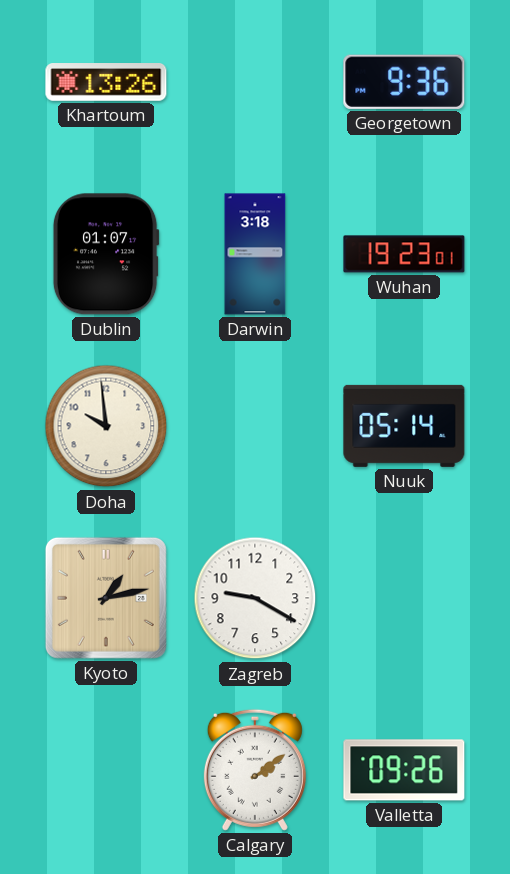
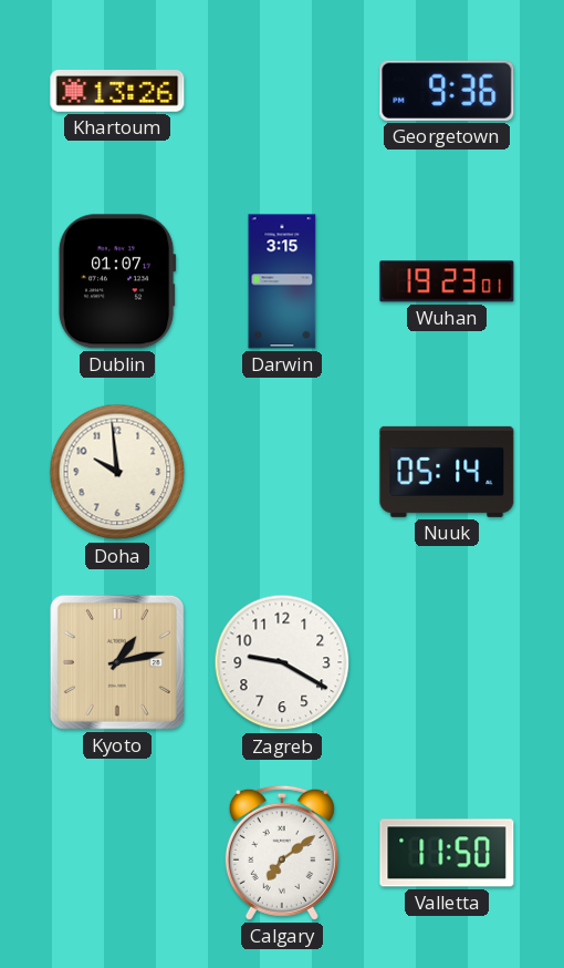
Darwin: 3:18 -> 3:15 (282, 281)
Calgary: 2:09 -> 7:09 (282, 853)
Valletta: 09:26 -> 11:50 (447, 853)
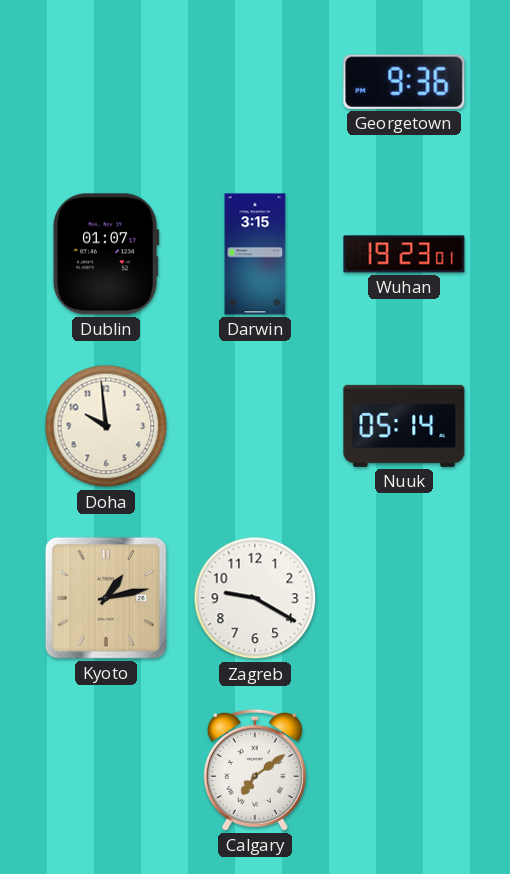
Khartoum: 13:26 -> none (117, 91)
Valletta: 11:50 -> none (447, 853)
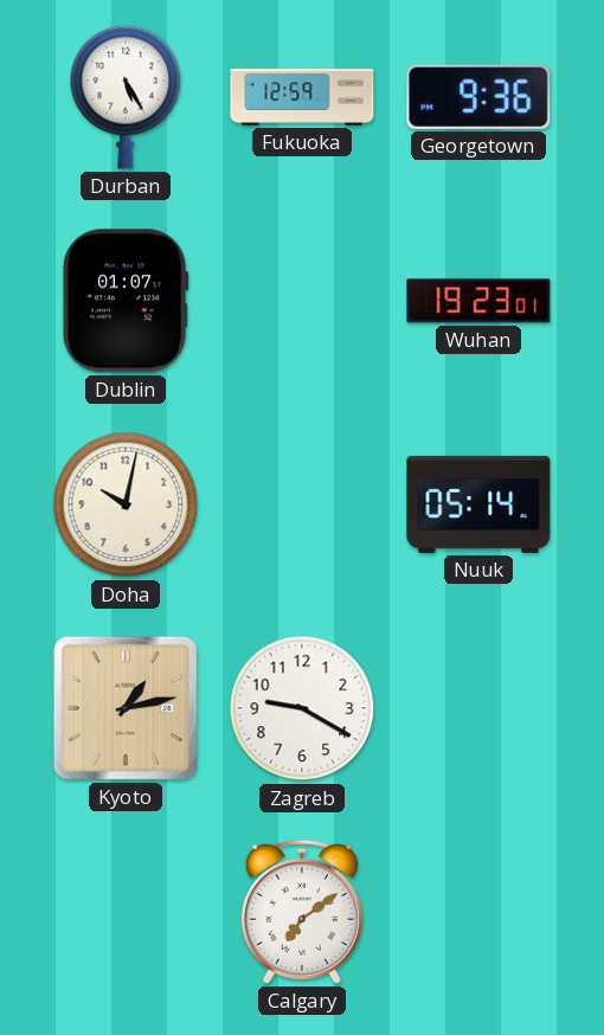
Durban: none -> 5:25 (126, 97)
Fukuoka: none -> 12:59 (302, 97)
Darwin: 3:15 -> none (255, 254)
Doha: 9:59 -> 10:02 (126, 504)
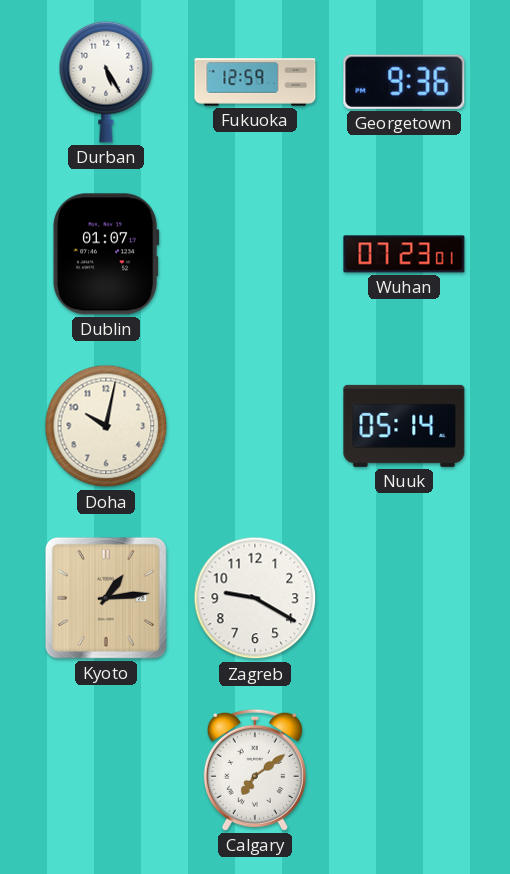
Wuhan: 19:23 -> 07:23 (404, 254)
Kyoto: 1:13 -> 1:14 (106, 598)
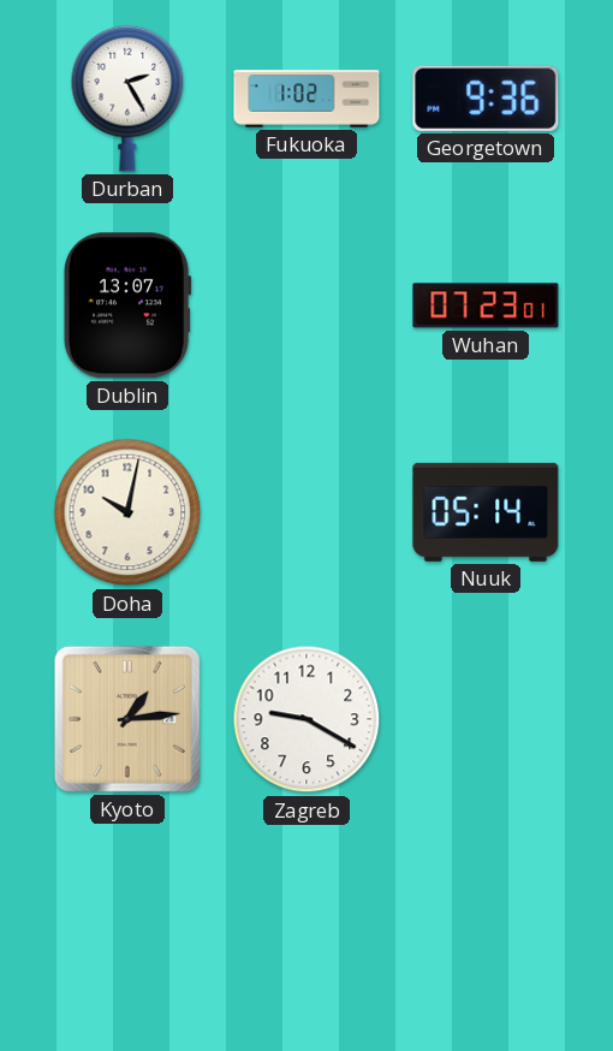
Durban: 5:25 -> 2:25 (127, 99)
Fukuoka: 12:59 -> 1:02 (306, 99)
Dublin: 01:07 -> 13:07 (127, 305)
Calgary: 7:09 -> none (255, 770)
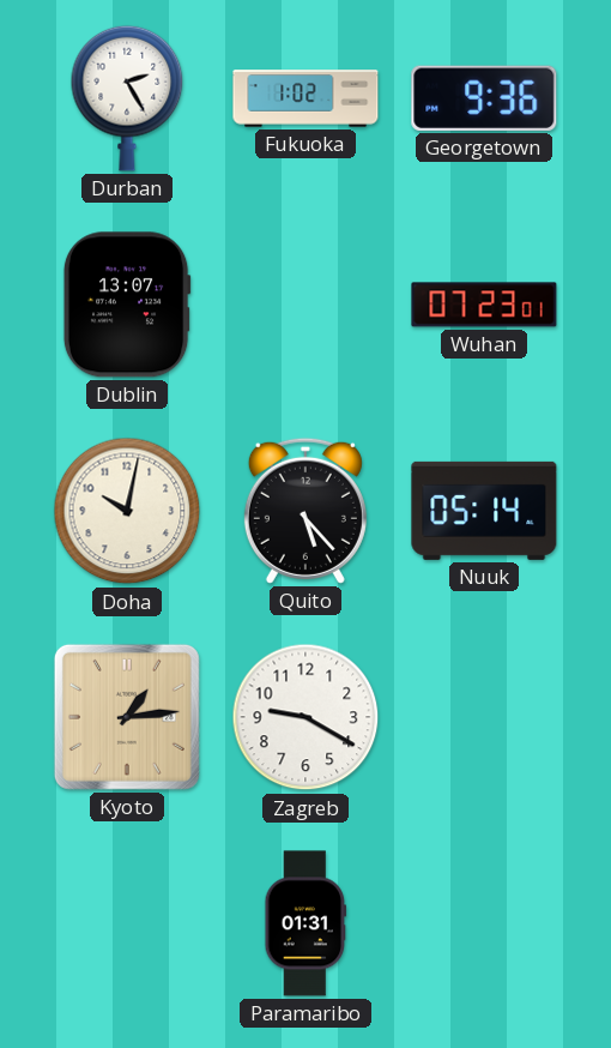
Quito: none -> 5:23 (305, 511)
Paramaribo: none -> 01:31 (305, 923)
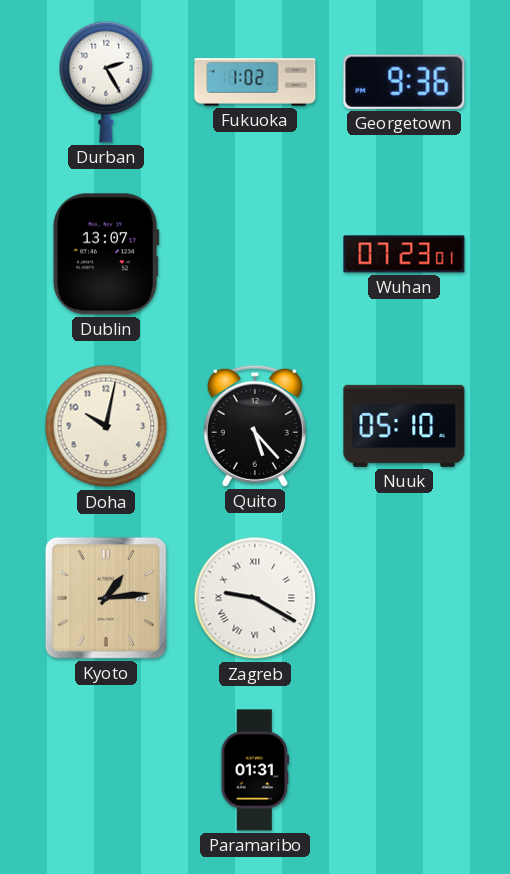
Nuuk: 05:14 -> 05:10 (404, 426)
Zagreb numerals: Arabic -> Roman (255, 598)
